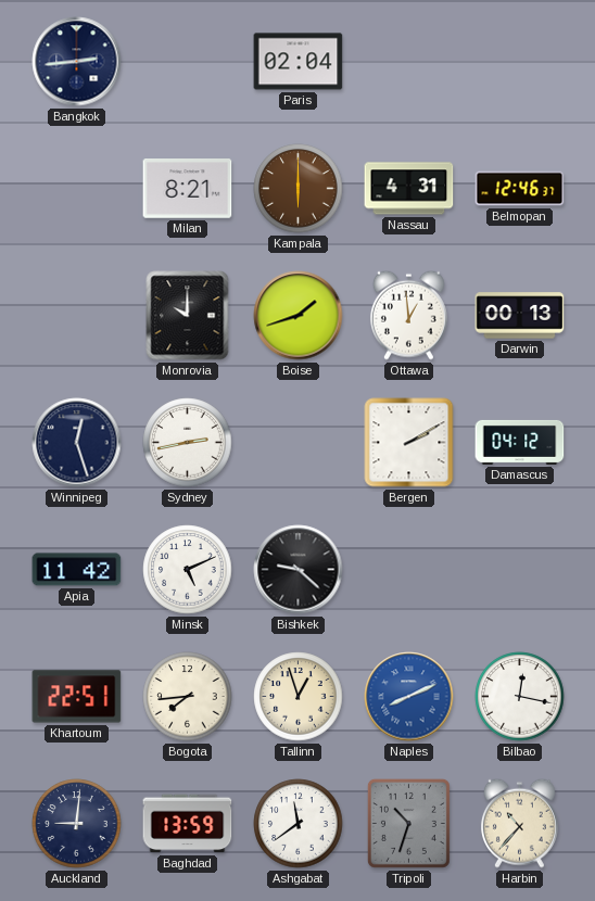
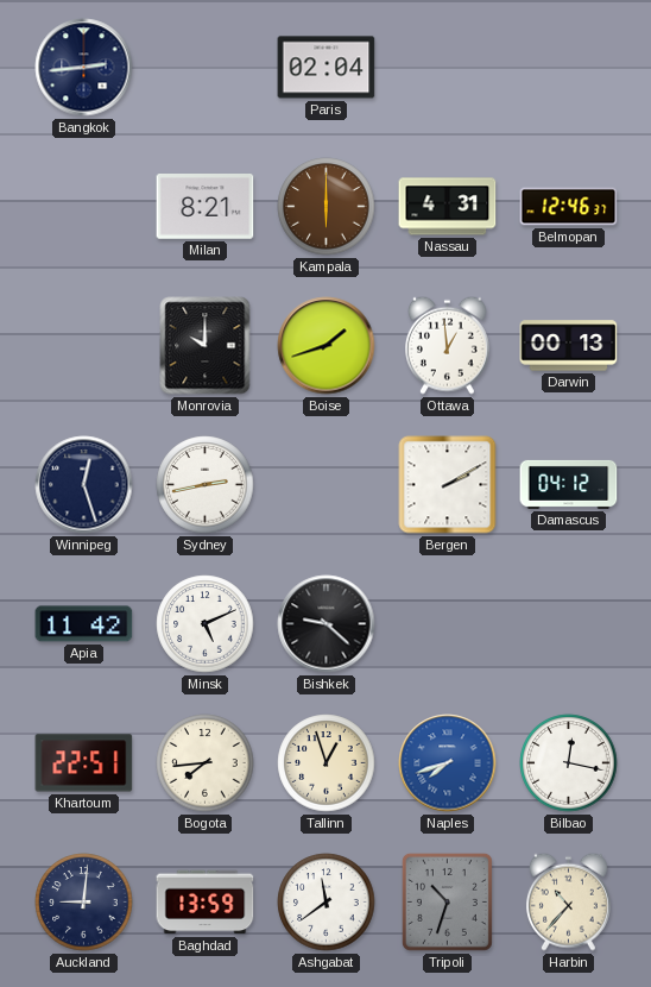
Naples: 8:11 -> 7:42 (448, 763)
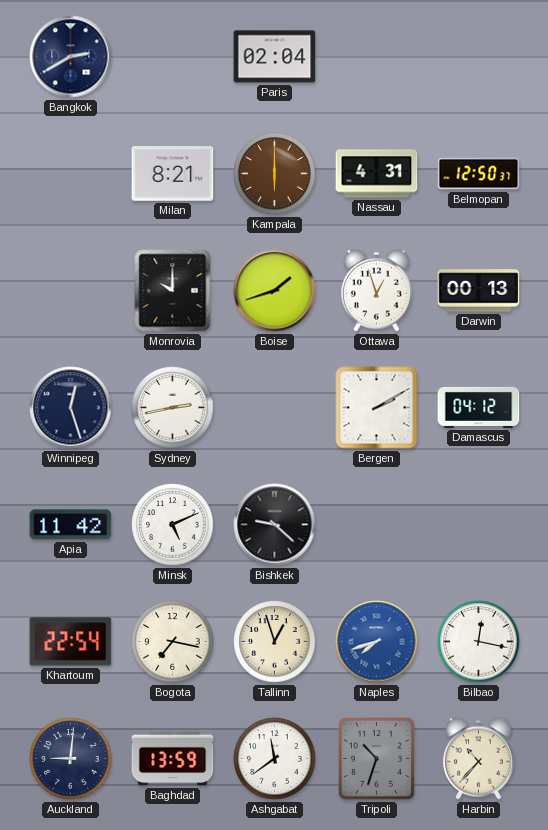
Bangkok: 2:44 -> 2:40 (71, 57)
Belmopan: 12:46 -> 12:50 (479, 174)
Ottawa: 12:59 -> 12:57 (376, 290)
Khartoum: 22:51 -> 22:54 (71, 642)
Bogota: 7:44 -> 7:17 (173, 642)
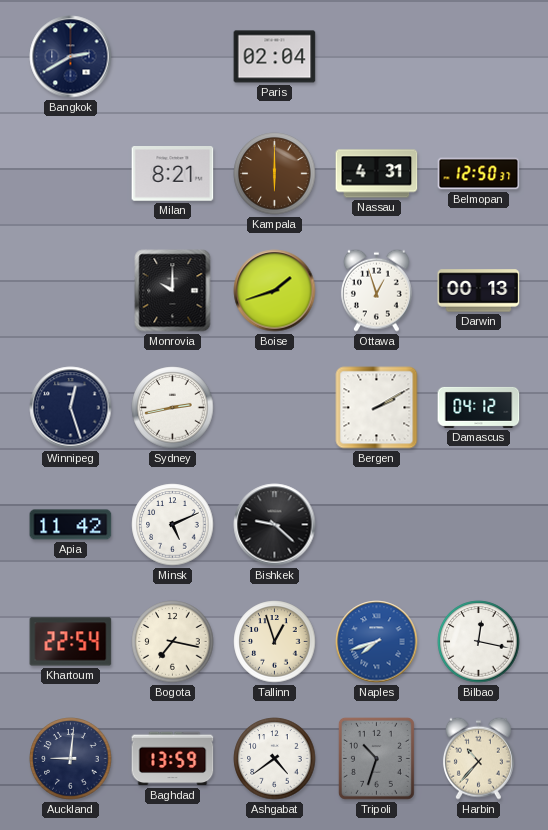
Ashgabat: 11:39 -> 4:39 (275, 759)
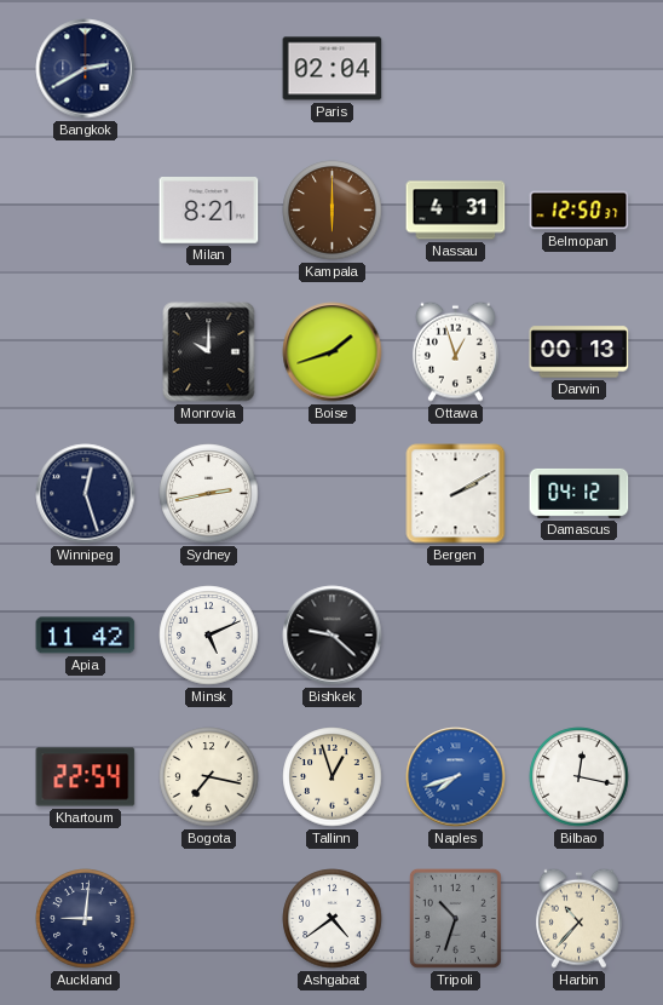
Baghdad: 13:59 -> none (173, 759)
